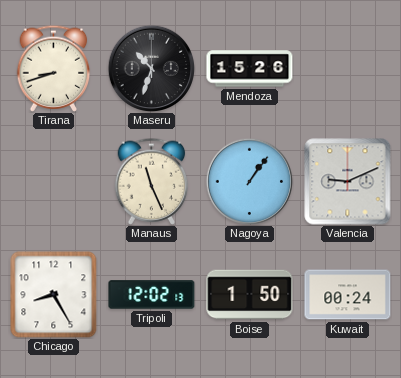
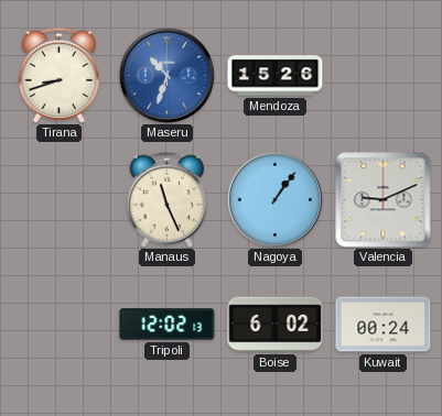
Maseru dial: black -> blue (166, 75)
Chicago: 8:25 -> none (54, 295)
Boise: 1:50 -> 6:02 (276, 325)
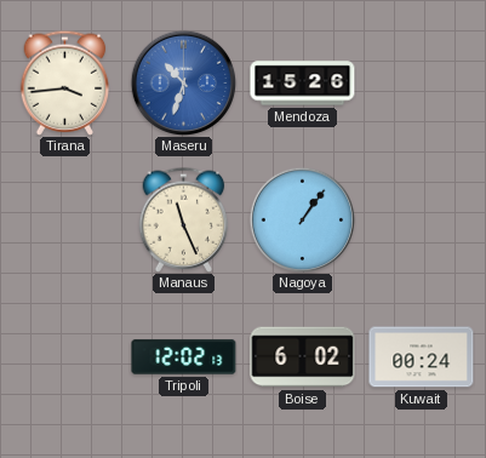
Tirana: 8:42 -> 3:44 (65, 82)
Valencia: 9:11 -> none (384, 200)
